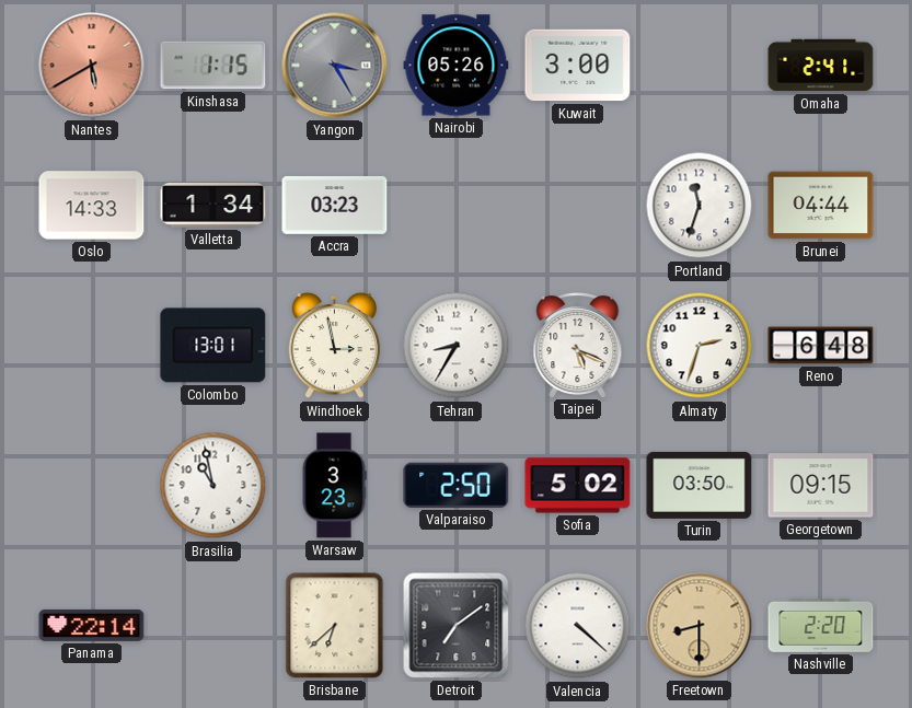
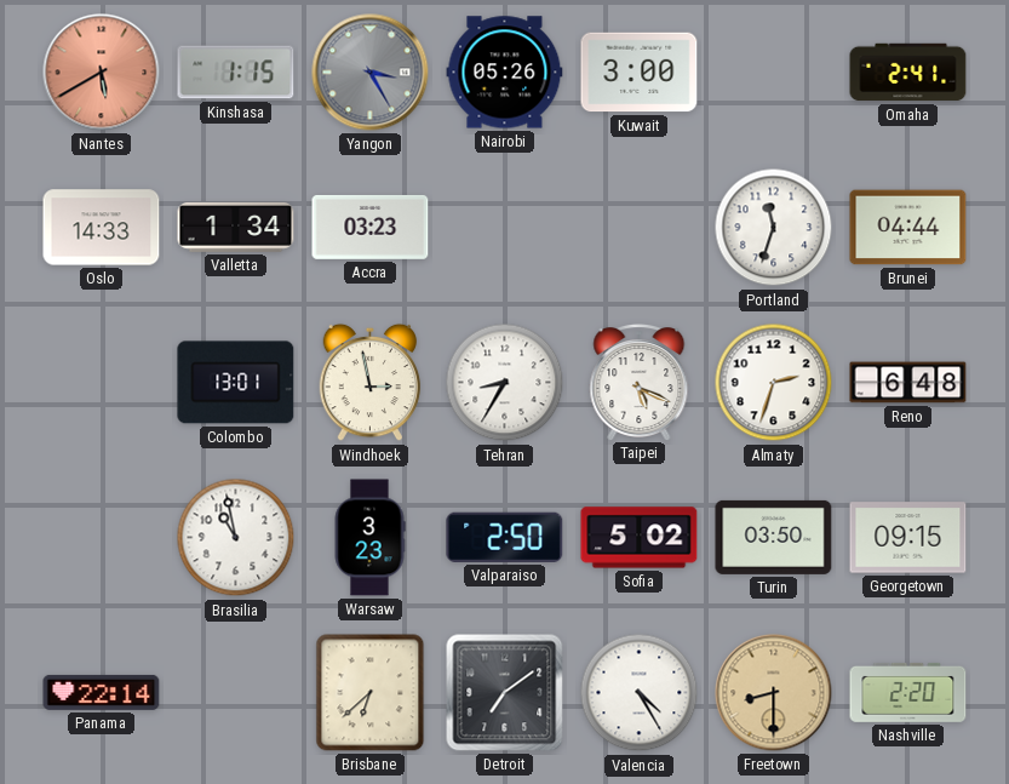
Valencia: 4:22 -> 4:25 (640, 693)
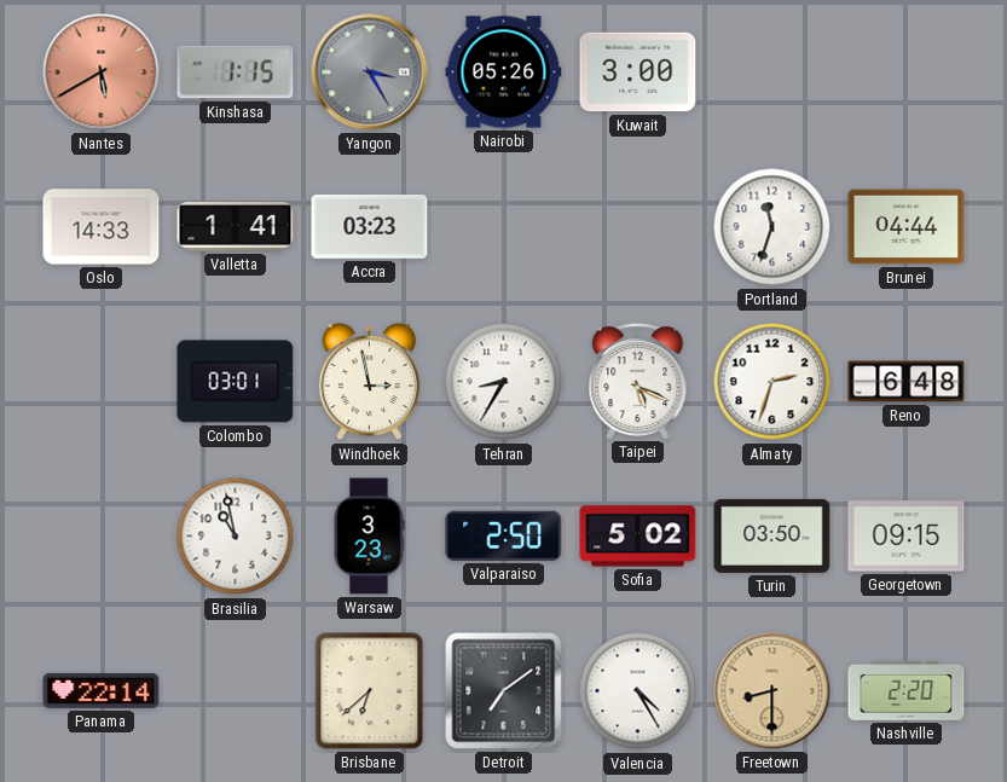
Omaha: 2:41 -> none (908, 73)
Valletta: 1:34 -> 1:41 (236, 227)
Colombo: 13:01 -> 03:01 (236, 382)
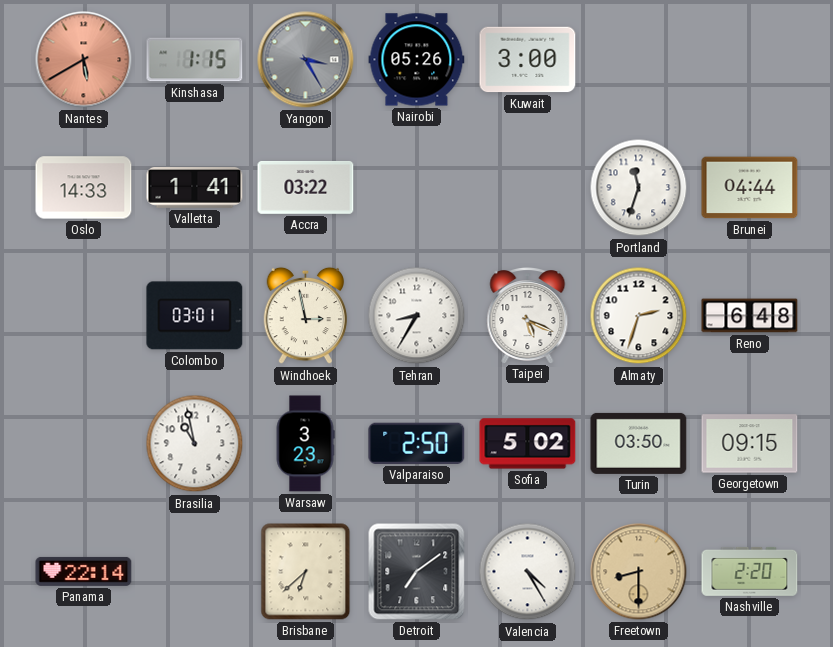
Accra: 03:23 -> 03:22 (306, 187)
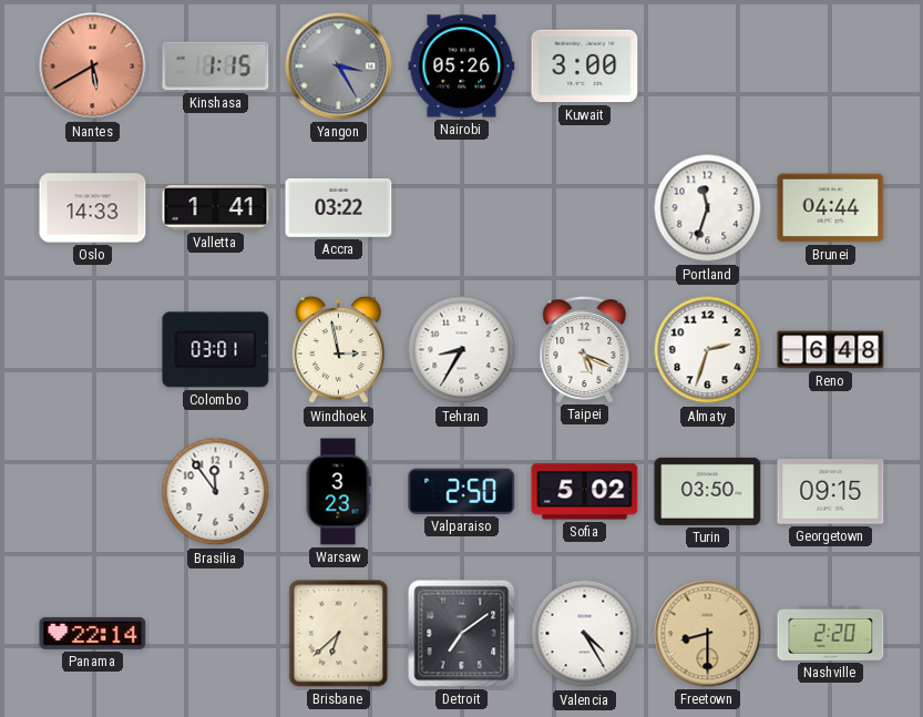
Brasilia: 10:58 -> 11:54 (216, 492)
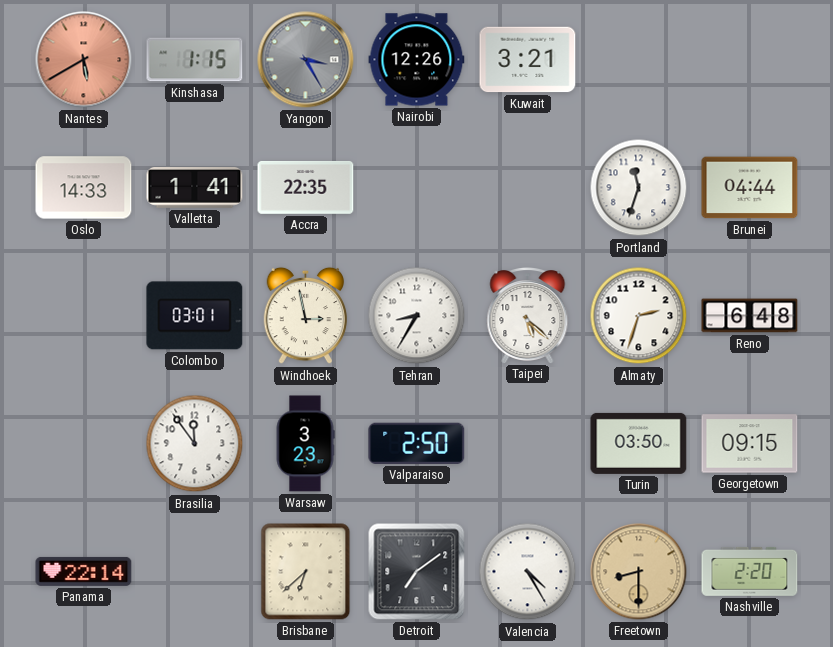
Nairobi: 05:26 -> 12:26 (417, 60)
Kuwait: 3:00 -> 3:21 (528, 60)
Accra: 03:22 -> 22:35 (306, 187)
Taipei: 5:19 -> 5:22 (528, 316)
Sofia: 5:02 -> none (585, 492)
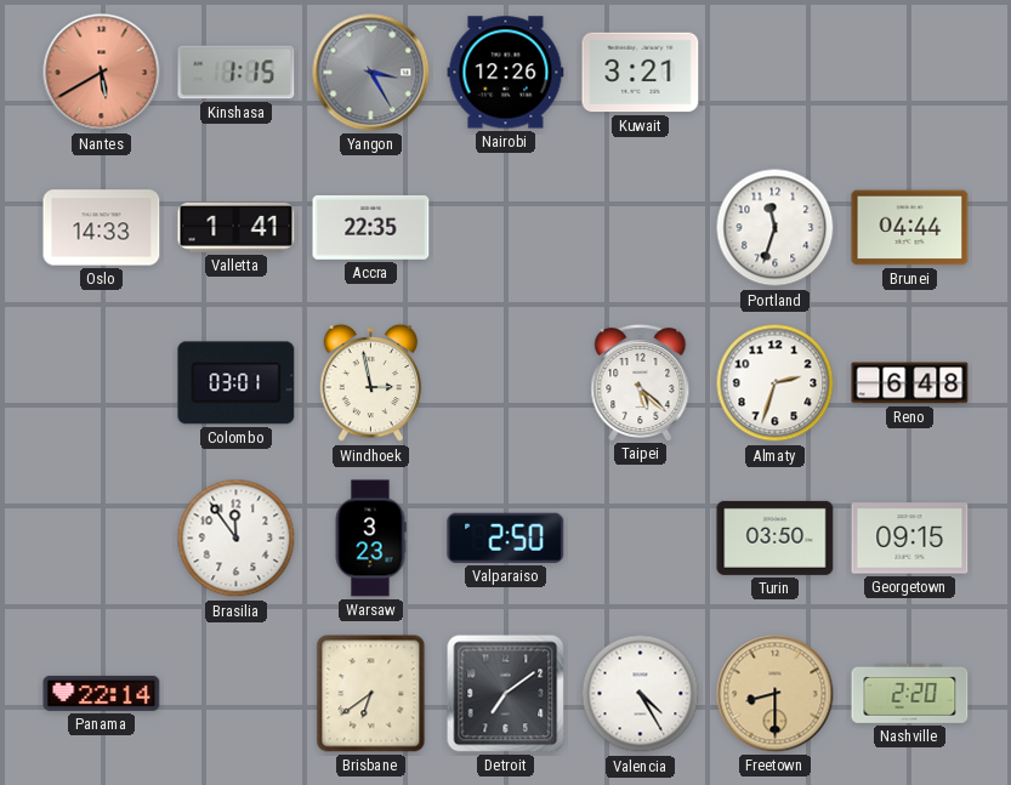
Tehran: 8:35 -> none (417, 316)
Brisbane: 6:38 -> 6:39 (371, 694)
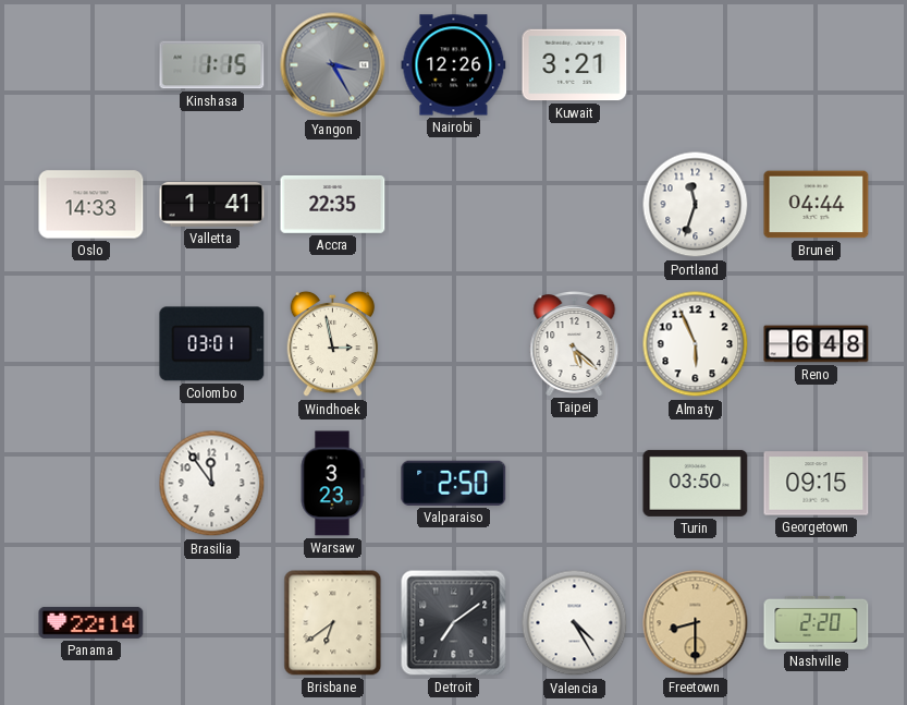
Nantes: 5:40 -> none (102, 73)
Almaty: 2:33 -> 5:56 (696, 344)
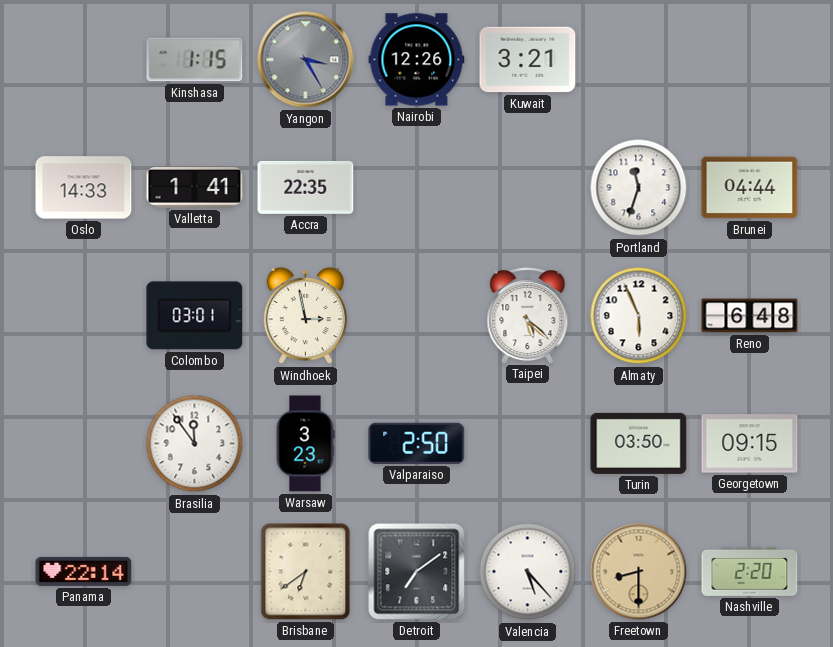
Valencia: 4:25 -> 5:23 (528, 572)
